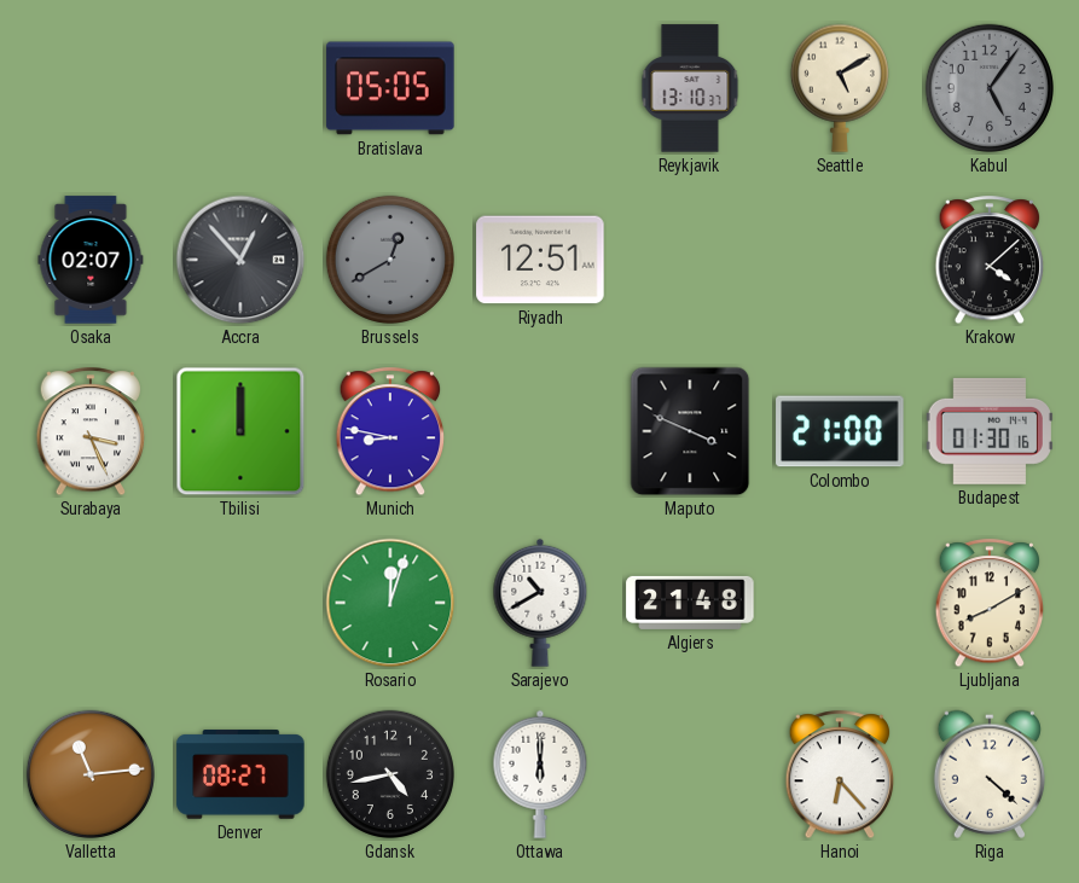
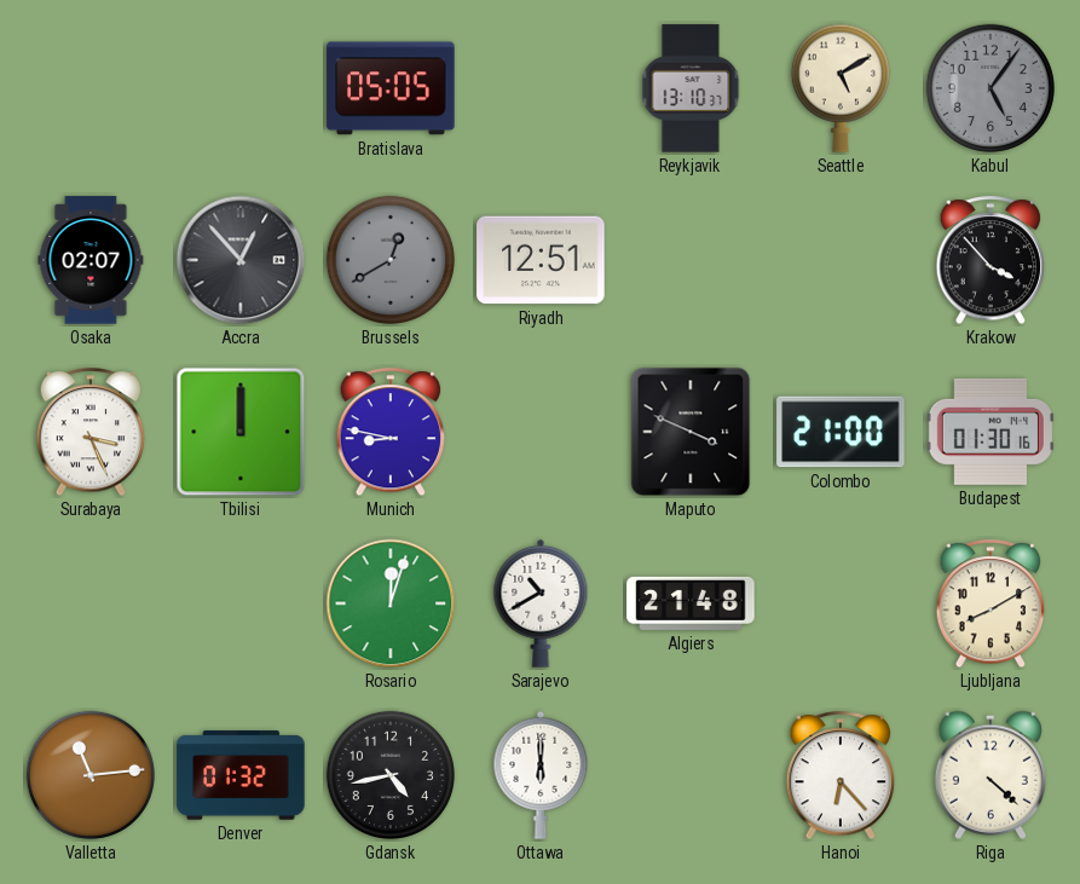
Krakow: 4:08 -> 3:53 (991, 261)
Denver: 08:27 -> 01:32 (241, 775)
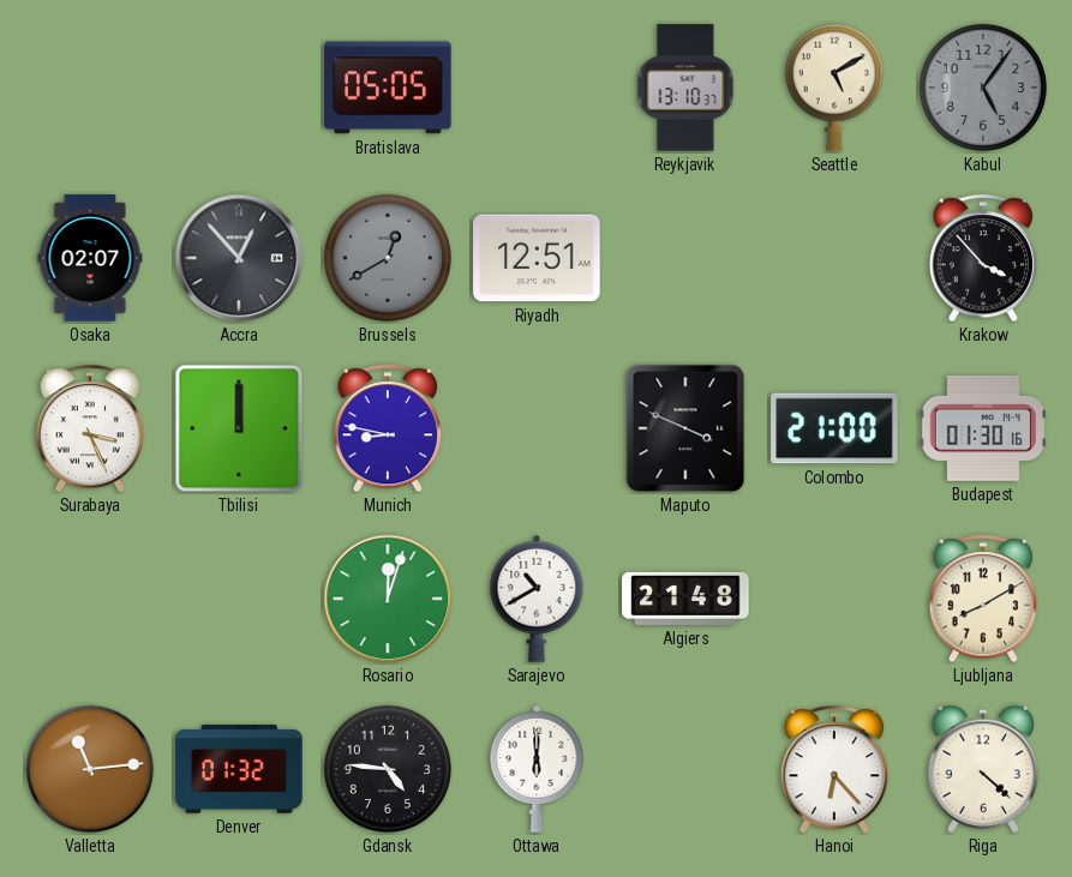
Gdansk: 4:43 -> 4:46 (388, 769)
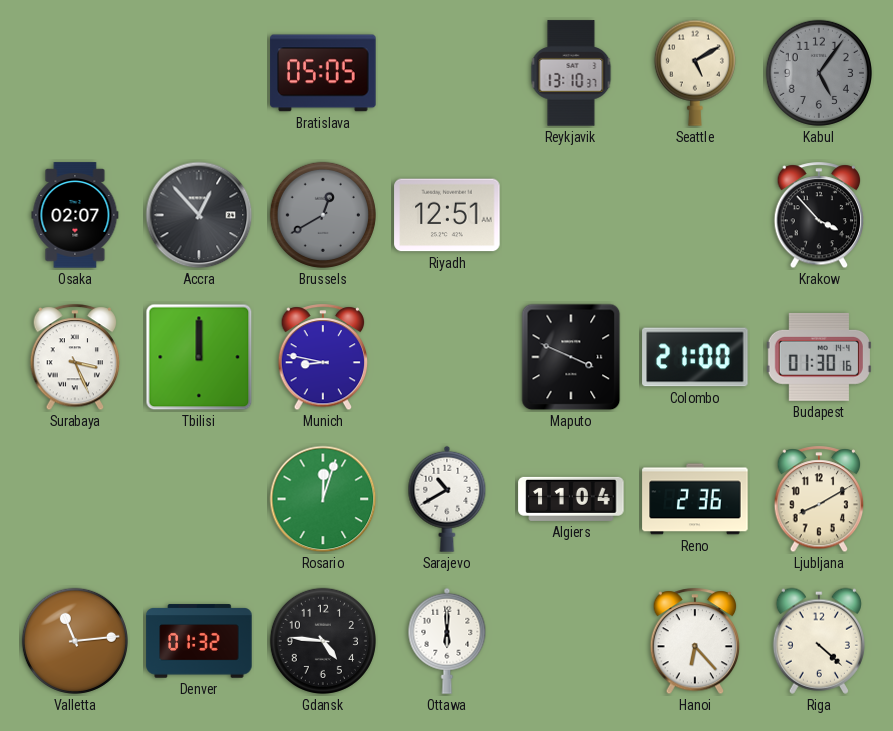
Algiers: 21:48 -> 11:04 (571, 499)
Reno: none -> 2:36 (695, 499)
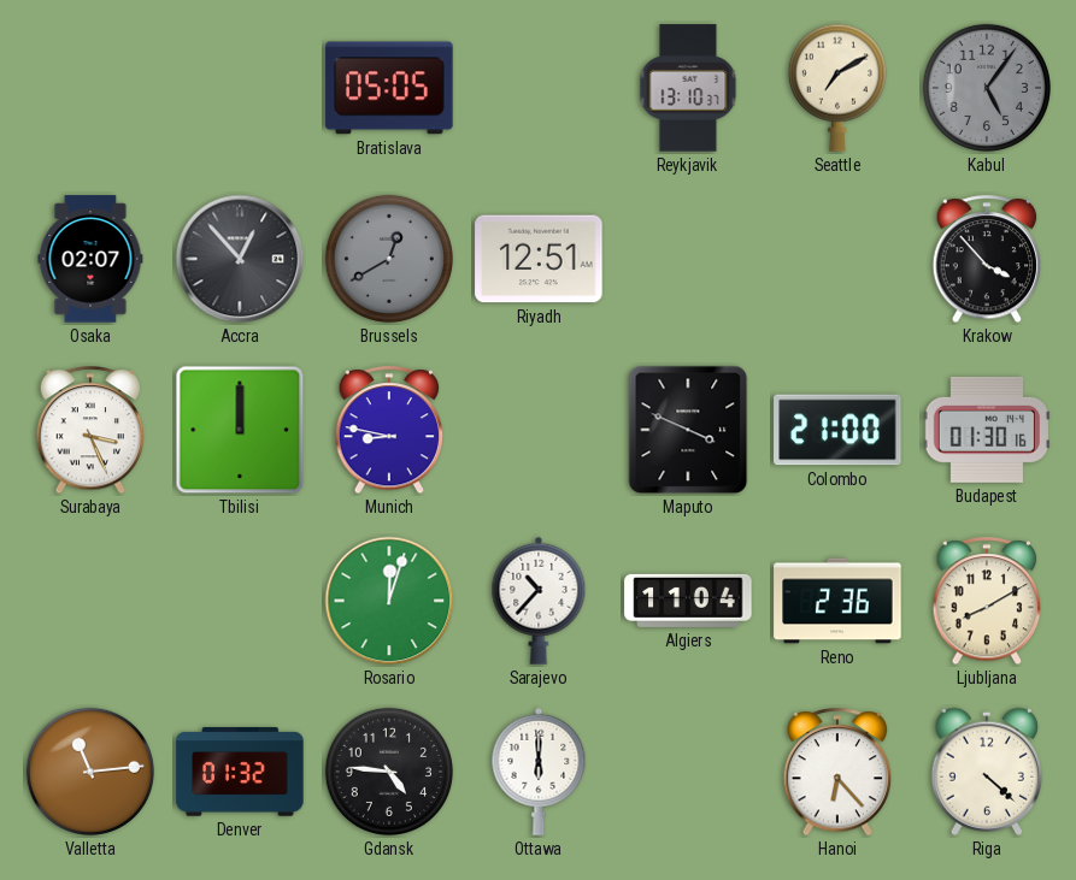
Seattle: 5:10 -> 7:10 (837, 88)
Sarajevo: 10:40 -> 10:37 (539, 601)
